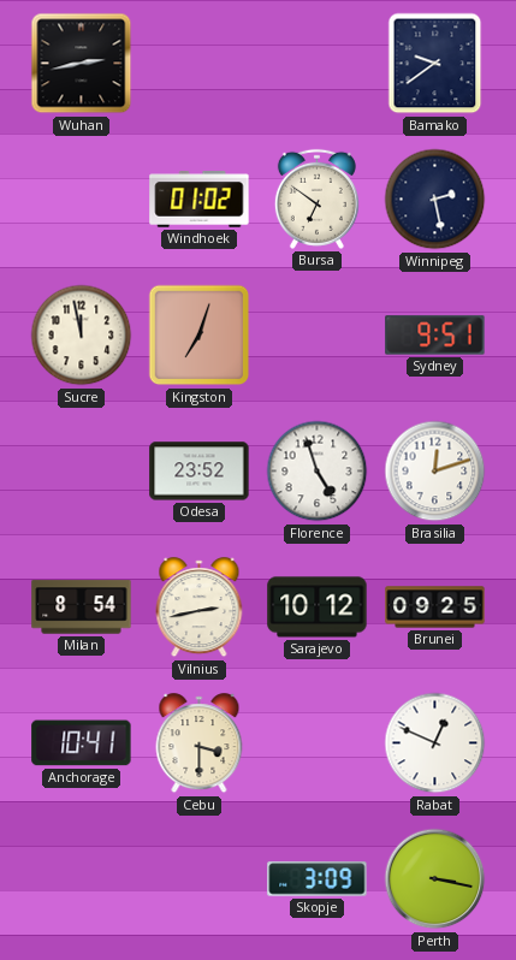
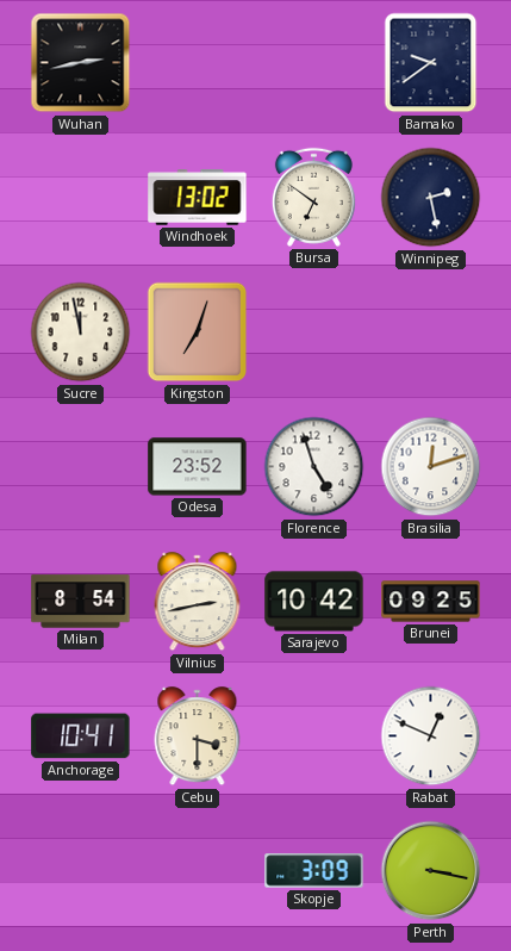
Windhoek: 01:02 -> 13:02 (198, 198)
Sydney: 9:51 -> none (435, 336)
Sarajevo: 10:12 -> 10:42 (314, 602)
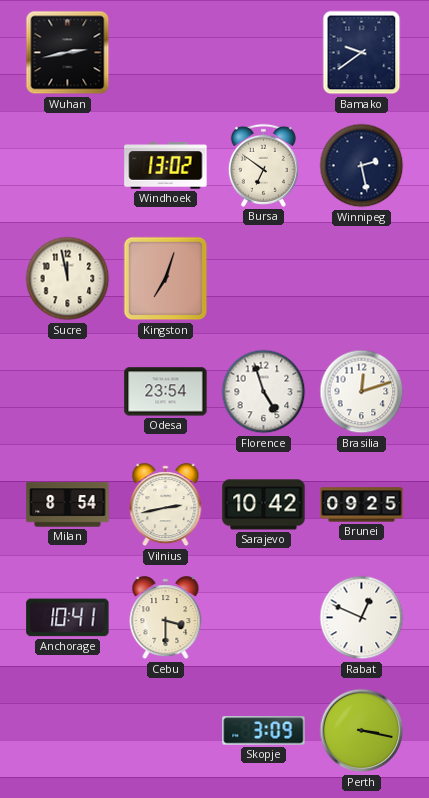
Odesa: 23:52 -> 23:54 (166, 392)
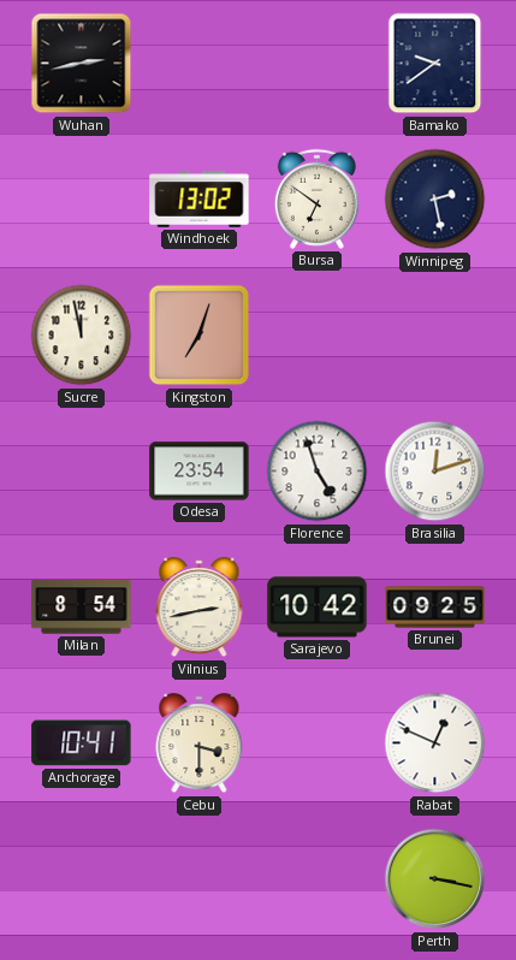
Skopje: 3:09 -> none (264, 731)
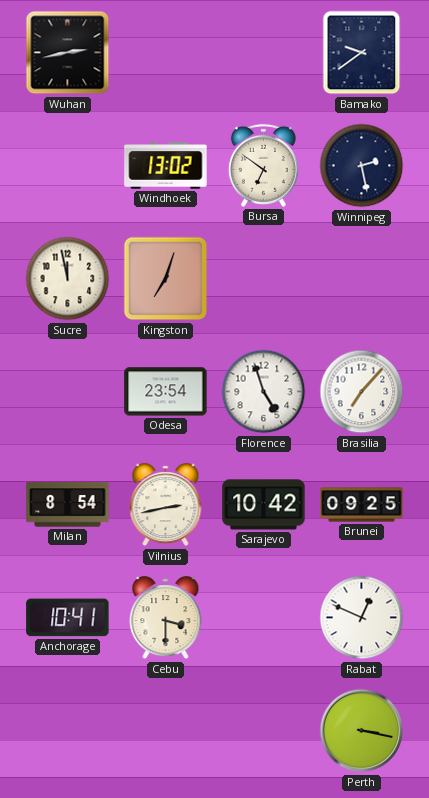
Brasilia: 12:12 -> 7:07 (362, 392)
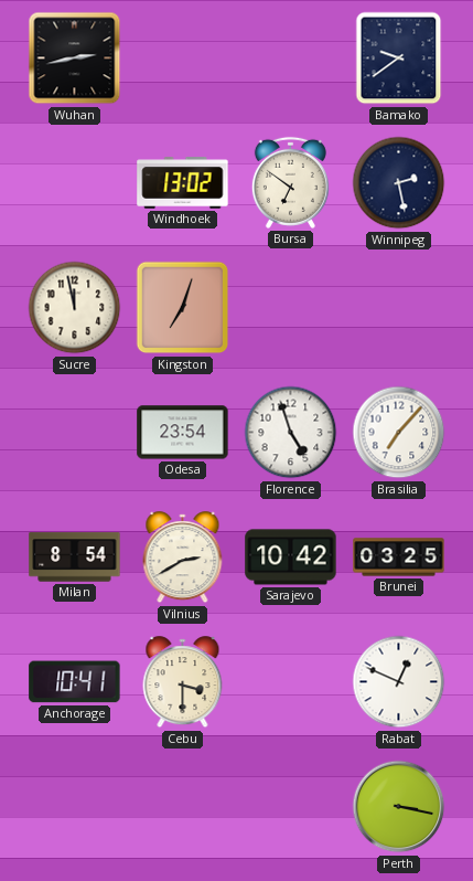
Vilnius: 2:43 -> 2:40 (183, 558)
Brunei: 09:25 -> 03:25 (399, 558)
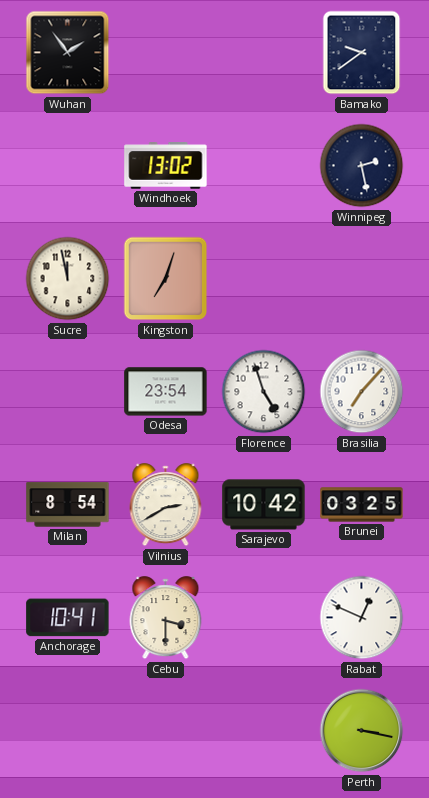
Wuhan: 2:43 -> 1:54 (68, 53)
Bursa: 6:51 -> none (290, 182)
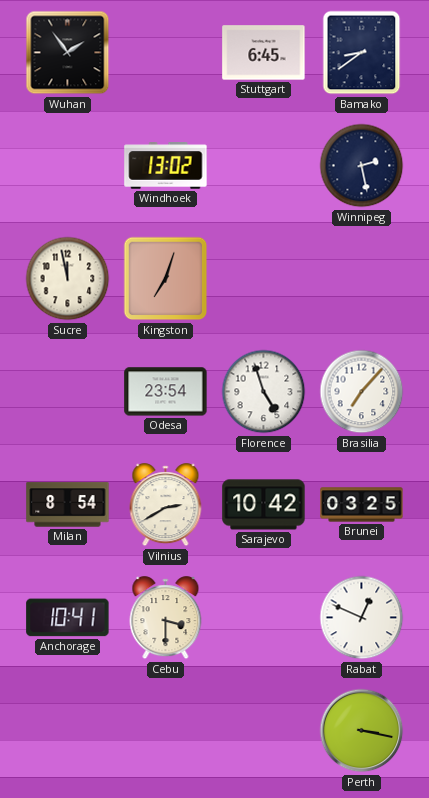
Stuttgart: none -> 6:45 (264, 53)
Bamako: 9:39 -> 8:39 (362, 53)
